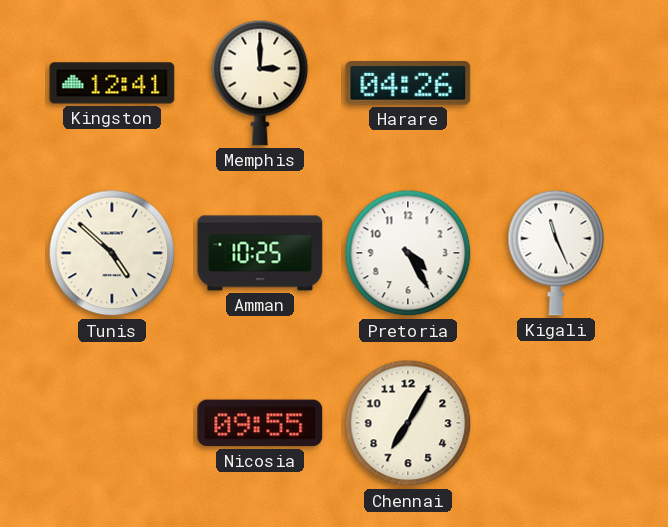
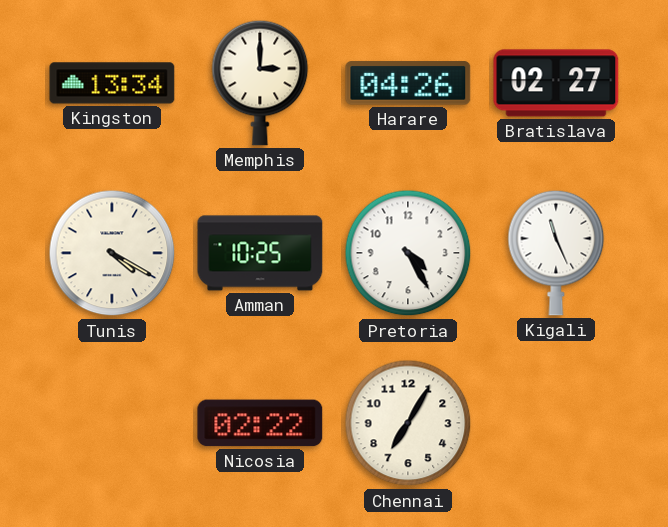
Kingston: 12:41 -> 13:34 (112, 83)
Bratislava: none -> 02:27 (556, 83)
Tunis: 4:52 -> 4:20 (112, 253)
Nicosia: 09:55 -> 02:22 (260, 423)
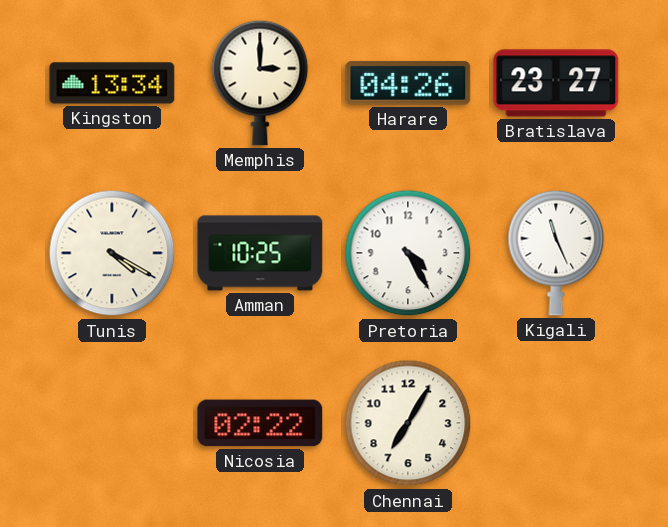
Bratislava: 02:27 -> 23:27 (556, 83)
